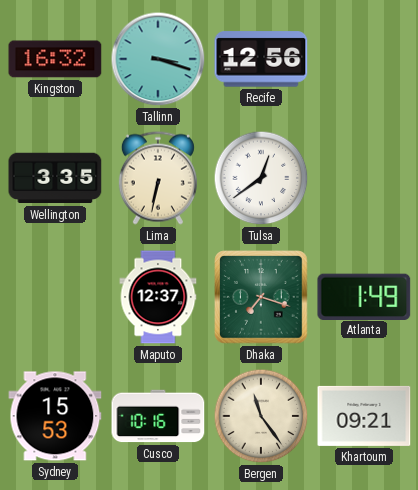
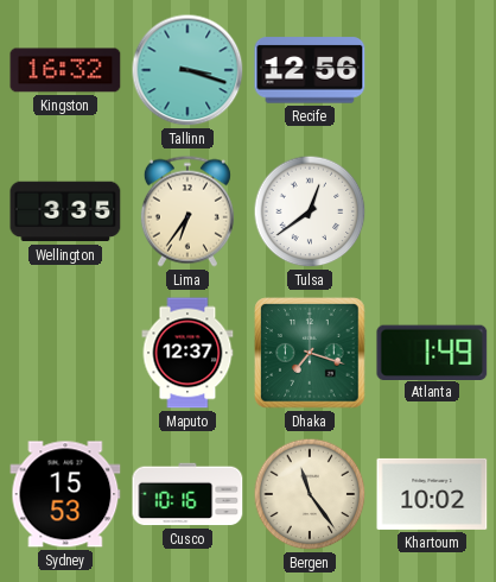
Lima: 6:32 -> 6:36 (187, 211)
Khartoum: 09:21 -> 10:02 (432, 494)
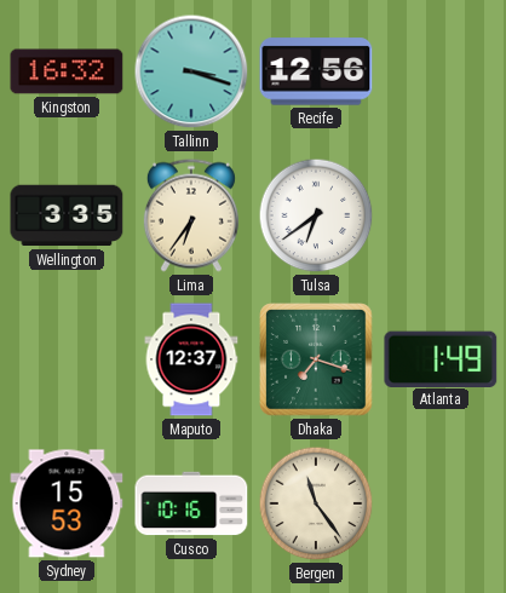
Tulsa: 12:39 -> 6:39 (316, 215)
Khartoum: 10:02 -> none (432, 494)
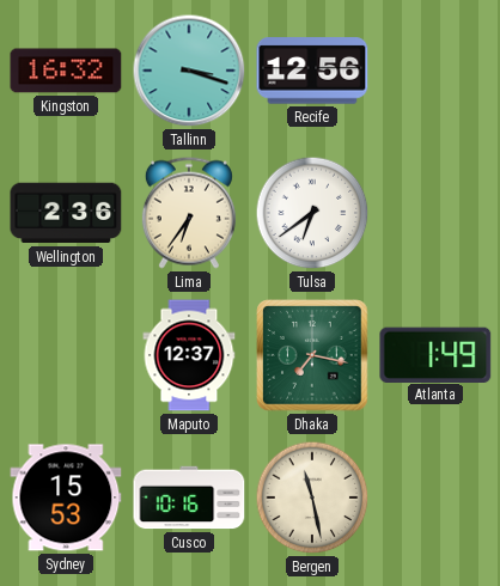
Wellington: 3:35 -> 2:36 (66, 213)
Dhaka: 7:18 -> 7:17 (312, 355)
Bergen: 11:24 -> 11:28 (312, 498)
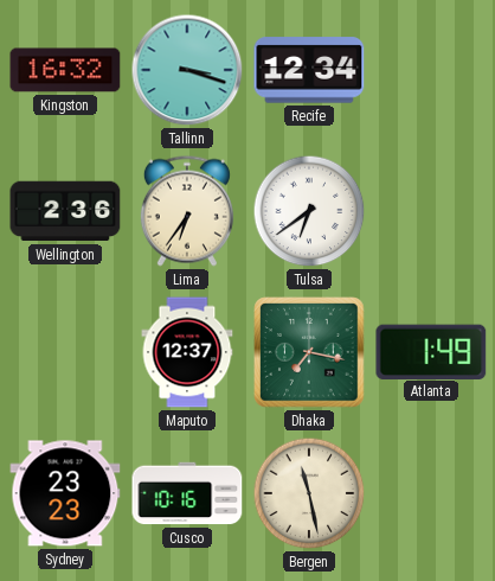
Recife: 12:56 -> 12:34 (309, 70)
Sydney: 15:53 -> 23:23 (65, 493)
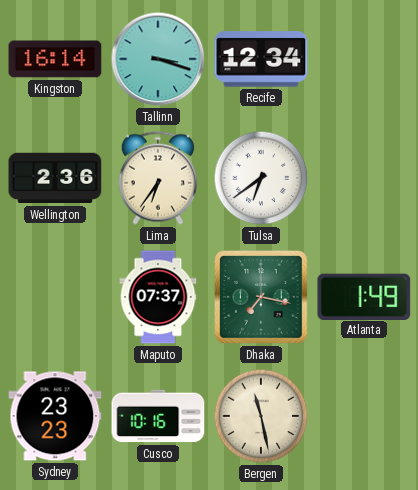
Kingston: 16:32 -> 16:14 (55, 59)
Maputo: 12:37 -> 07:37 (158, 297)
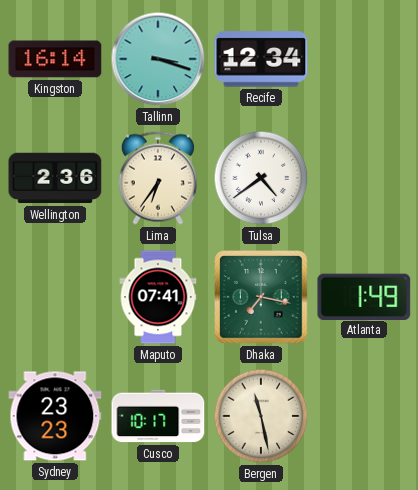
Tulsa: 6:39 -> 4:39 (261, 178)
Maputo: 07:37 -> 07:41 (158, 297)
Cusco: 10:16 -> 10:17 (158, 416)
